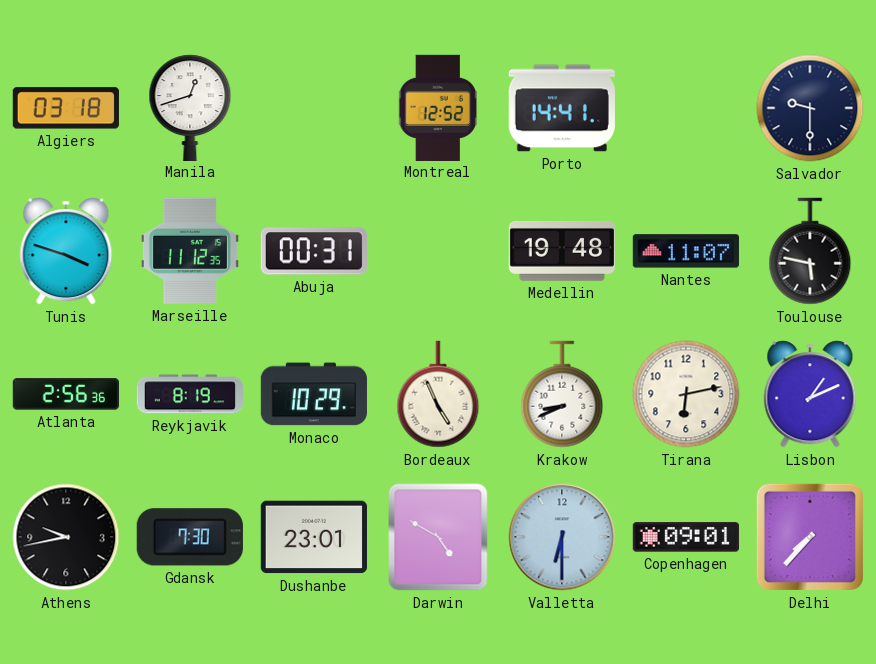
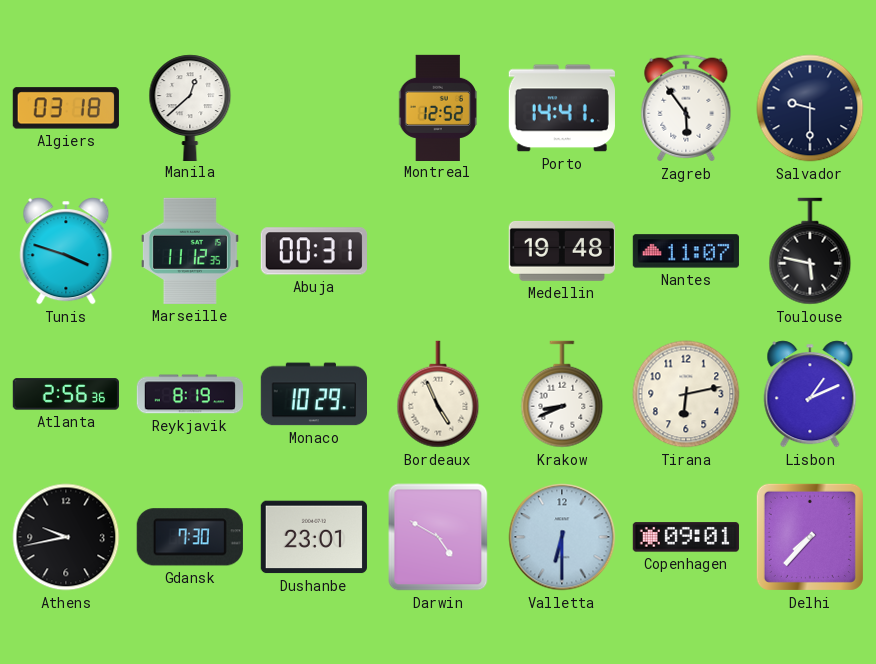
Manila: 12:42 -> 12:38 (190, 107)
Zagreb: none -> 5:54 (686, 108)
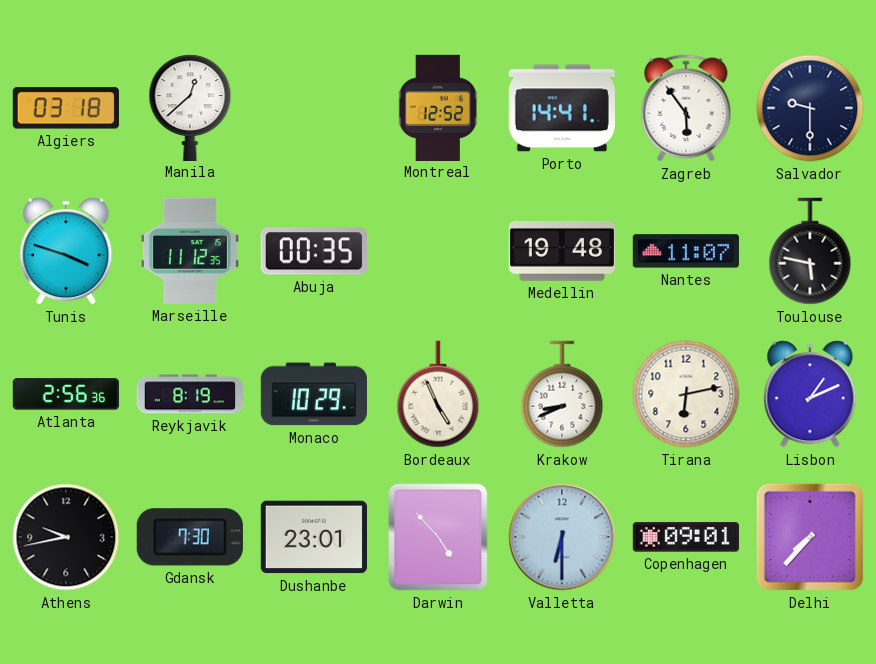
Abuja: 00:31 -> 00:35 (314, 251)
Darwin: 4:50 -> 4:53 (438, 537)
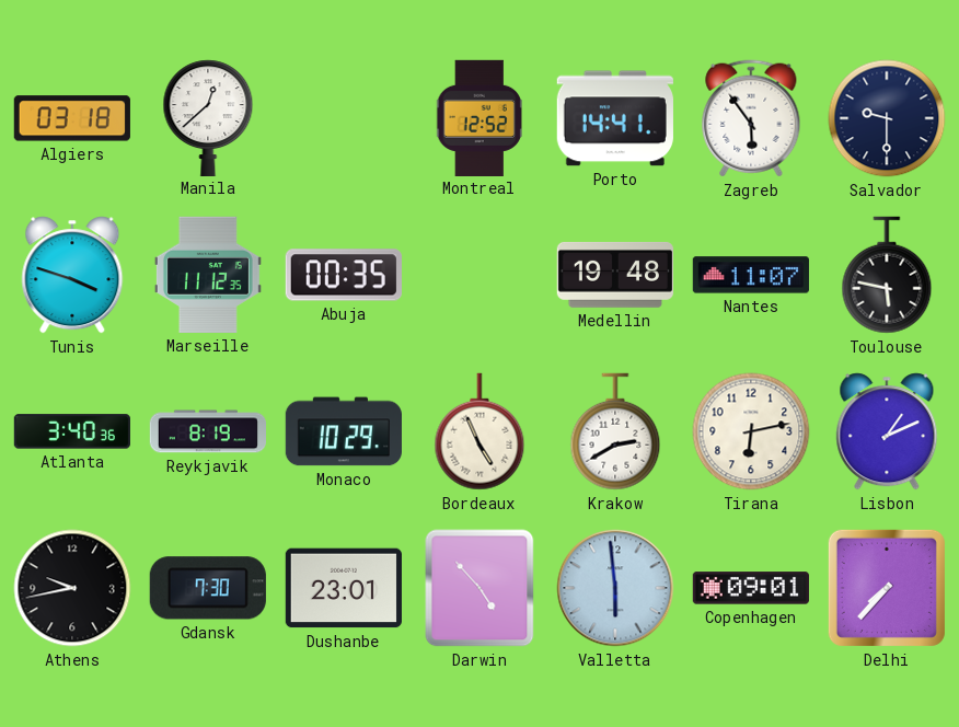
Atlanta: 2:56 -> 3:40 (72, 431)
Krakow: 8:41 -> 2:40 (615, 431)
Valletta: 6:30 -> 5:59 (615, 588)
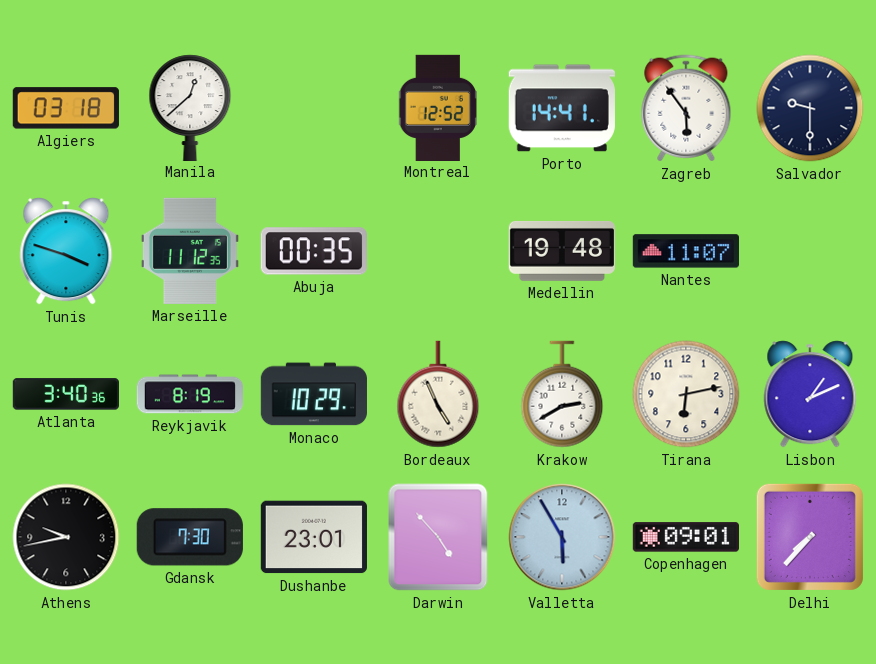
Toulouse: 5:47 -> none (887, 275)
Valletta: 5:59 -> 5:55 (562, 537)
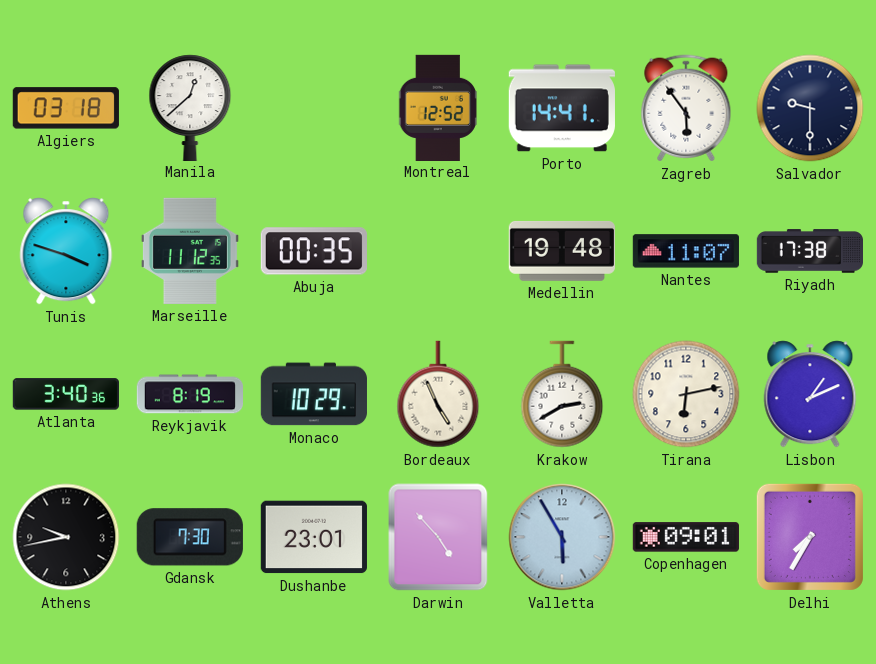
Riyadh: none -> 17:38 (809, 251)
Delhi: 7:37 -> 7:35 (810, 537)
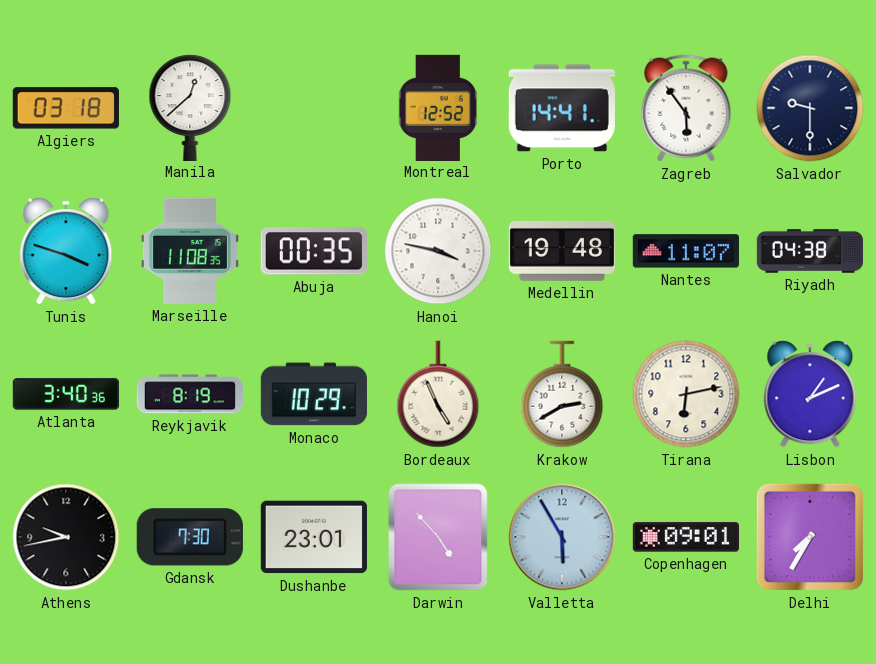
Marseille: 11:12 -> 11:08 (190, 251)
Hanoi: none -> 3:47 (438, 251)
Riyadh: 17:38 -> 04:38 (809, 251)
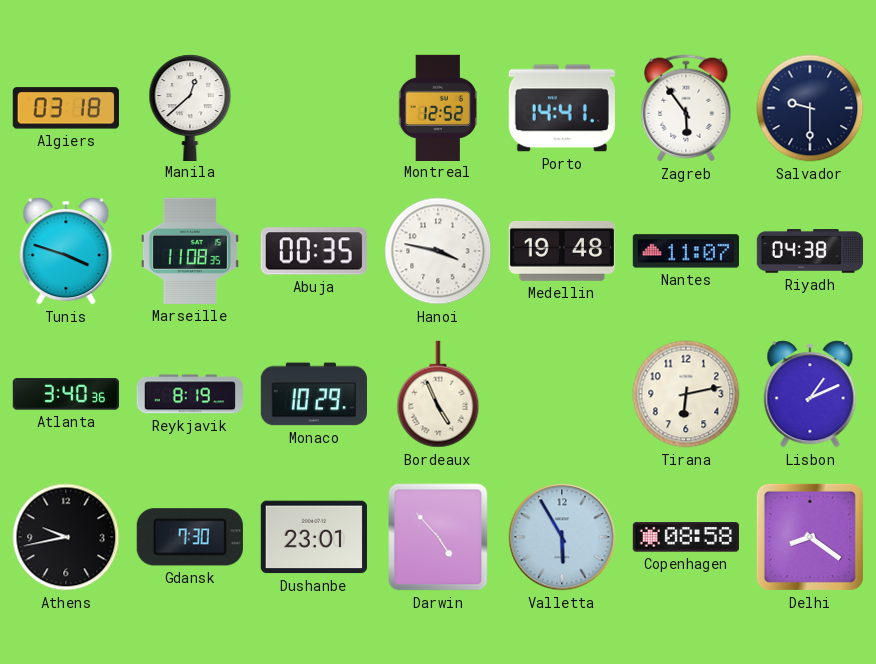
Krakow: 2:40 -> none (562, 394)
Copenhagen: 09:01 -> 08:58 (686, 537)
Delhi: 7:35 -> 8:21 (810, 537)
